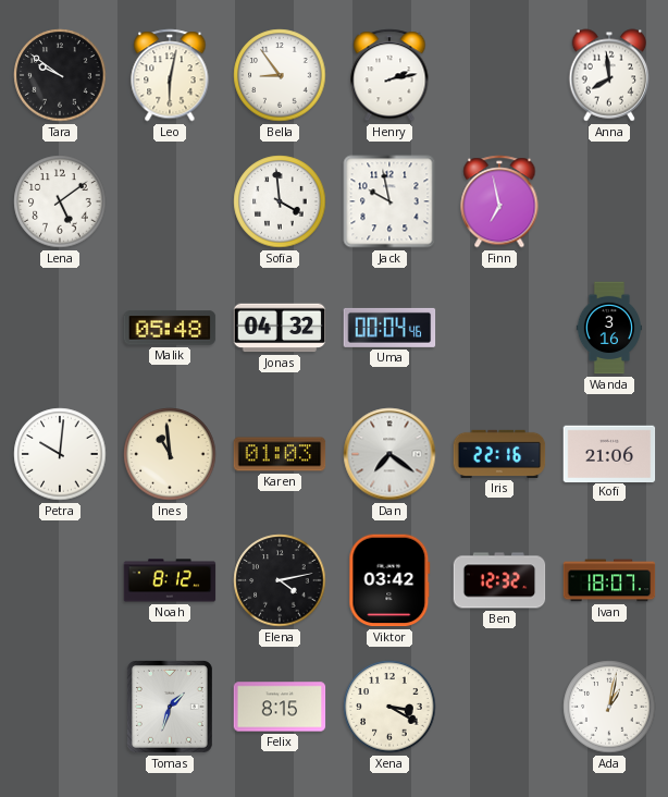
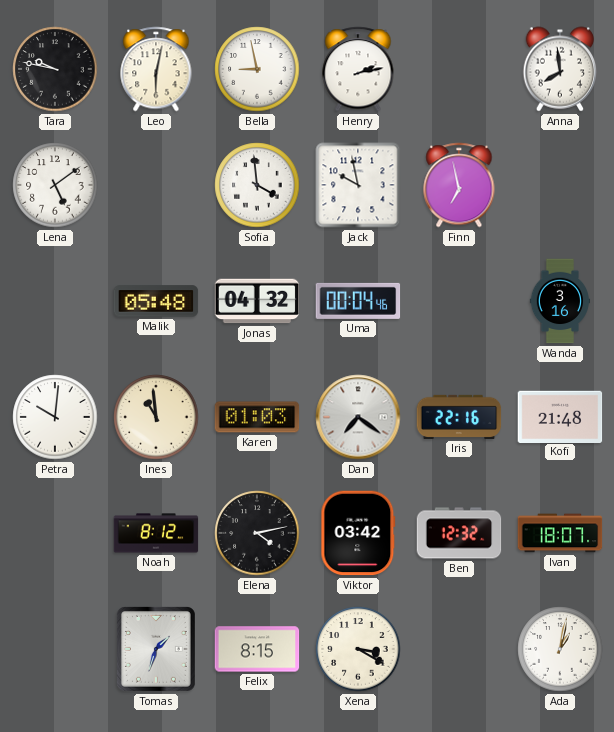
Tara: 9:51 -> 9:47 (55, 69)
Bella: 8:54 -> 8:58 (257, 69)
Kofi: 21:06 -> 21:48 (560, 416)
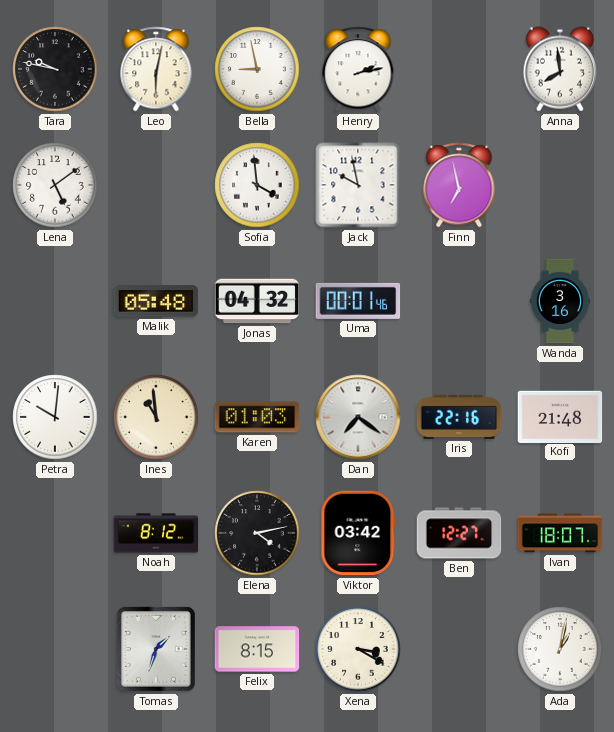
Uma: 00:04 -> 00:01 (358, 301)
Ben: 12:32 -> 12:27 (459, 533)
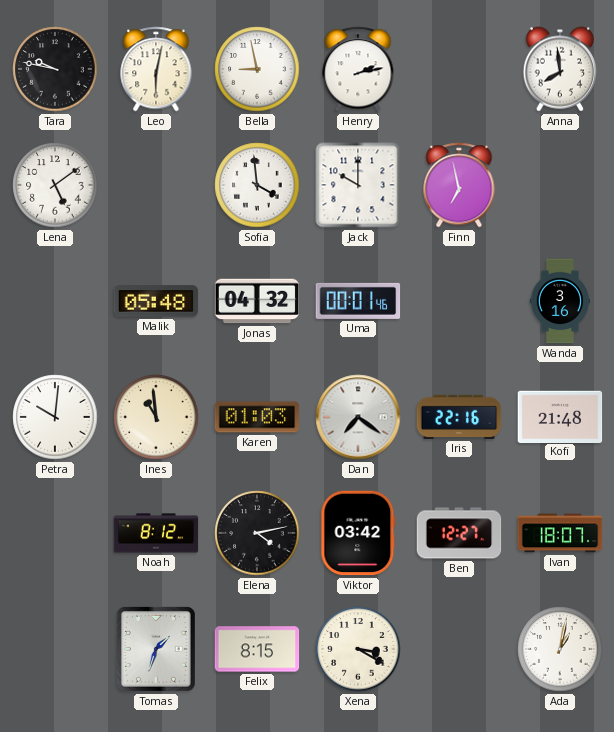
Jack: 9:58 -> 10:00 (358, 185)
